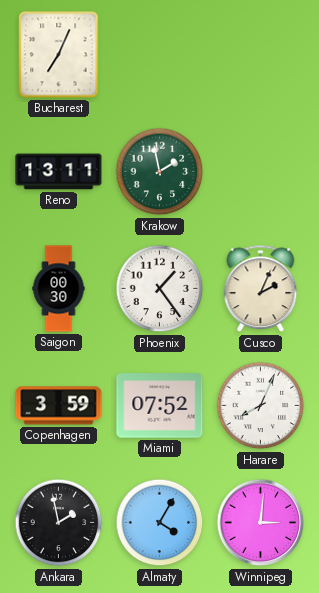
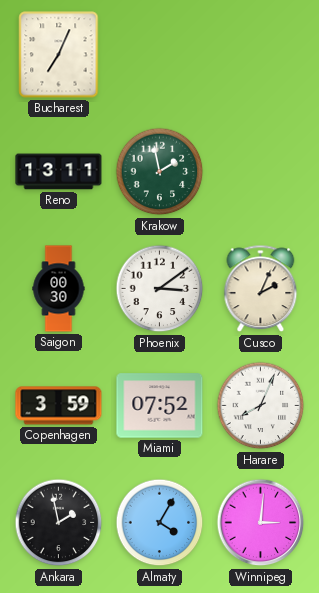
Phoenix: 1:24 -> 3:09 (160, 289)
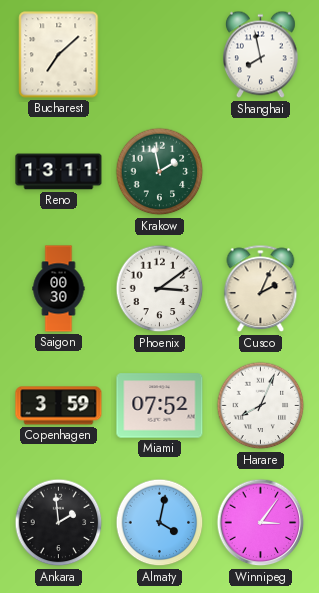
Bucharest: 7:04 -> 7:08 (59, 55)
Shanghai: none -> 7:58 (261, 55)
Ankara: 1:58 -> 1:59 (59, 523)
Almaty: 4:05 -> 4:02 (160, 523)
Winnipeg: 3:01 -> 3:06 (261, 523)
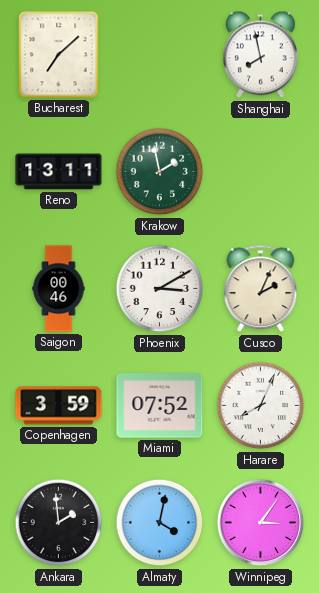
Saigon: 00:30 -> 00:46 (59, 289)
Phoenix: 3:09 -> 3:10 (160, 289)
